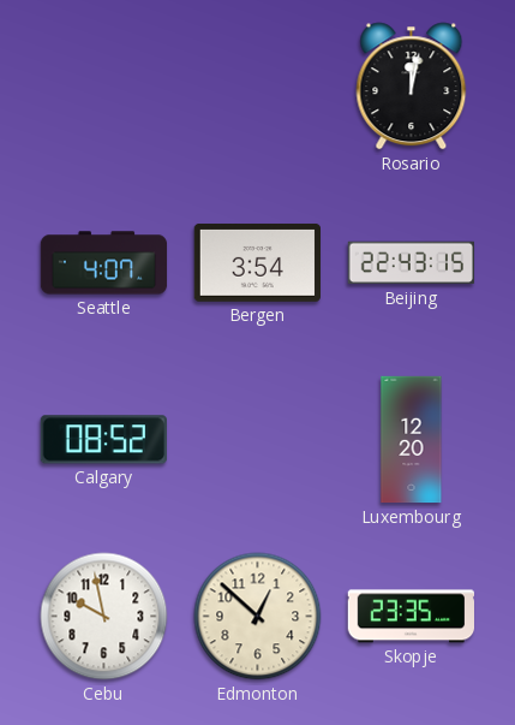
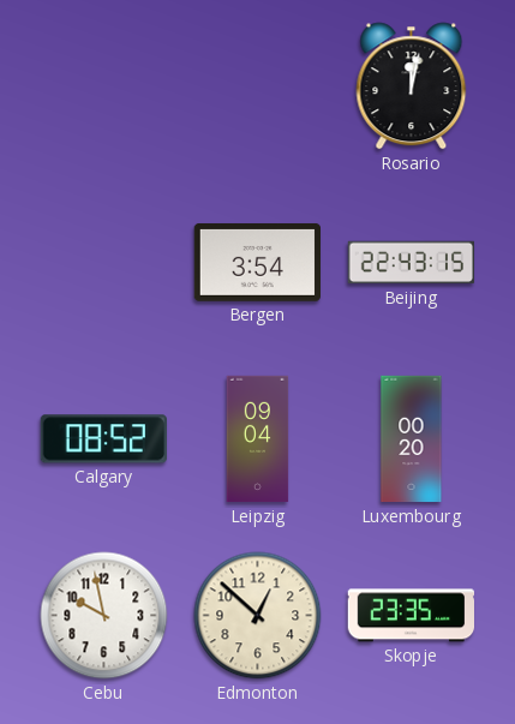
Seattle: 4:07 -> none (104, 263)
Leipzig: none -> 09:04 (258, 439)
Luxembourg: 12:20 -> 00:20 (412, 439)
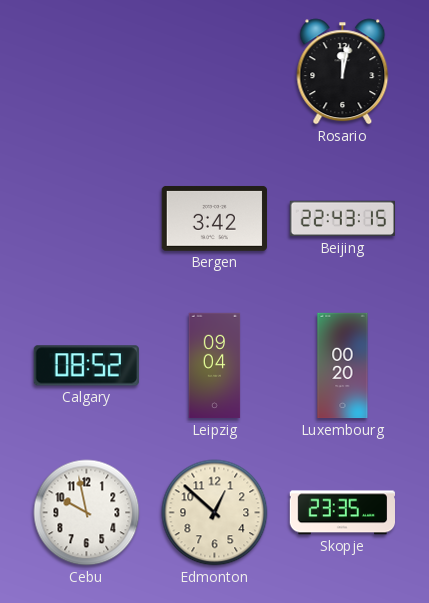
Bergen: 3:54 -> 3:42 (214, 218)
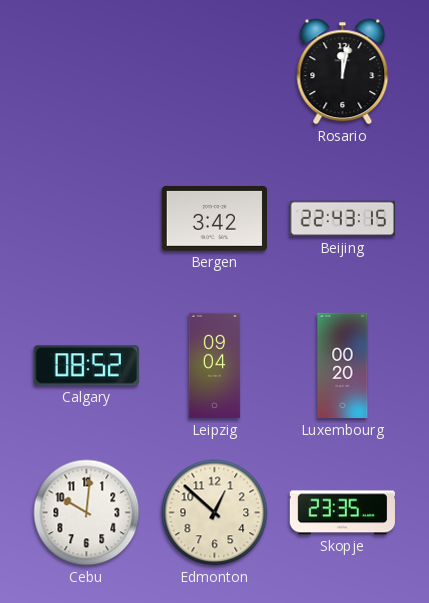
Cebu: 9:58 -> 10:01 (87, 513)
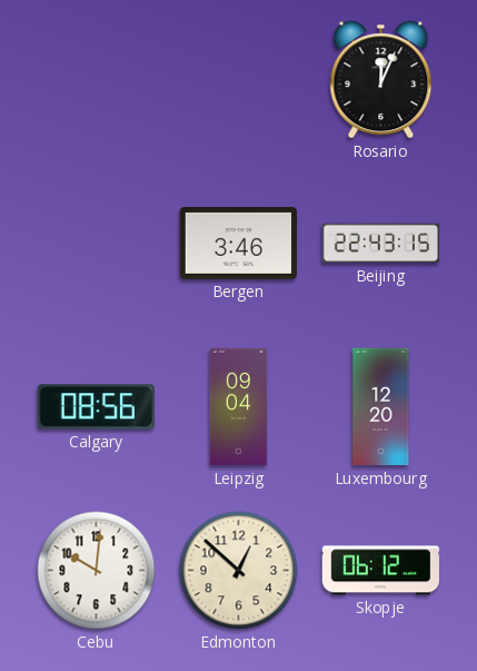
Rosario: 12:02 -> 12:04 (381, 80)
Bergen: 3:42 -> 3:46 (238, 243)
Calgary: 08:52 -> 08:56 (96, 407)
Luxembourg: 00:20 -> 12:20 (381, 407)
Skopje: 23:35 -> 06:12 (380, 571)
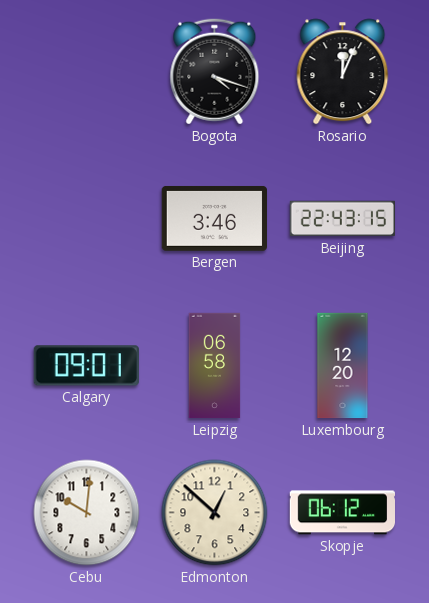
Bogota: none -> 4:18 (215, 72)
Calgary: 08:56 -> 09:01 (86, 366)
Leipzig: 09:04 -> 06:58 (215, 366)
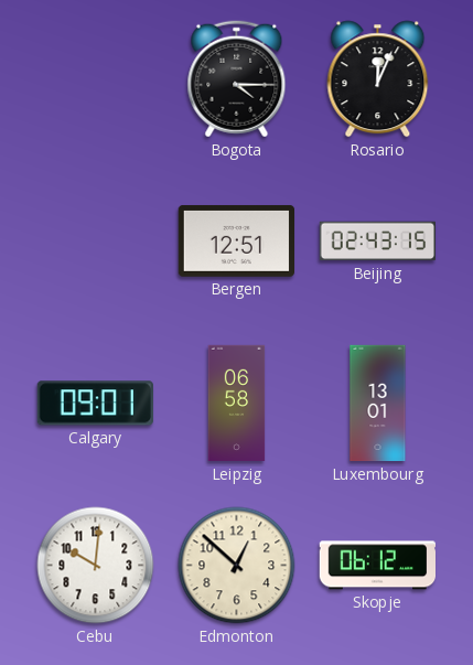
Bogota: 4:18 -> 4:15 (237, 79)
Bergen: 3:46 -> 12:51 (236, 240)
Beijing: 22:43 -> 02:43 (377, 242)
Luxembourg: 12:20 -> 13:01 (378, 404)
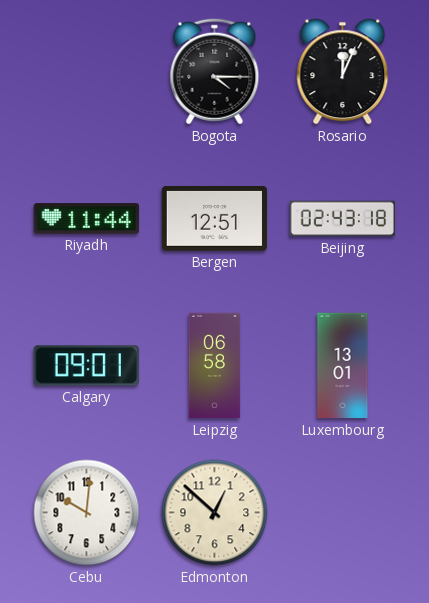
Riyadh: none -> 11:44 (86, 219)
Beijing: 02:43:15 -> 02:43:18 (342, 219)
Skopje: 06:12 -> none (377, 566)
